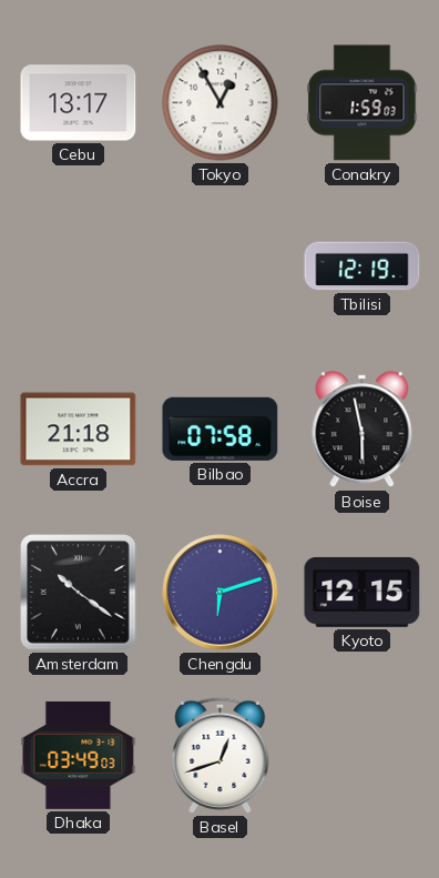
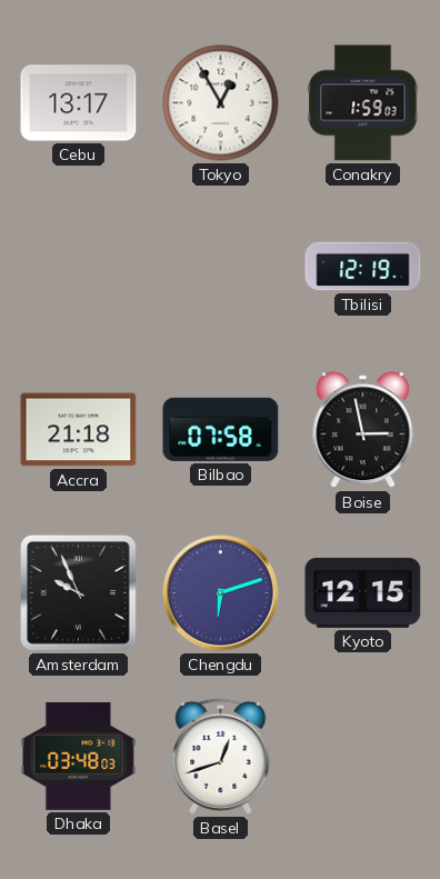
Boise: 5:58 -> 2:58 (363, 430)
Amsterdam: 10:21 -> 9:56 (79, 593)
Dhaka: 03:49 -> 03:48 (79, 756)
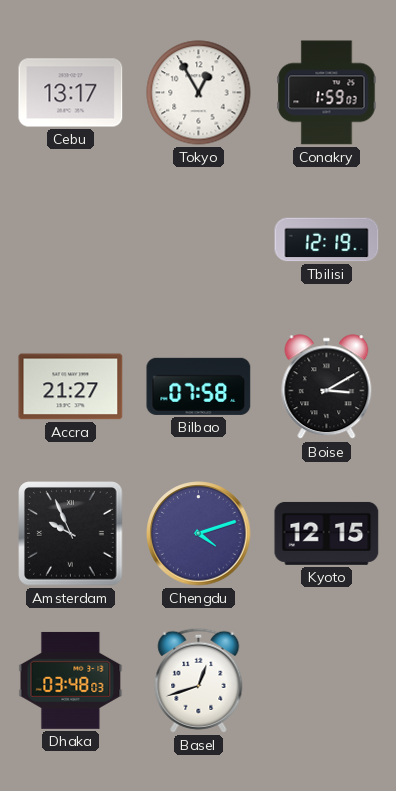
Accra: 21:18 -> 21:27 (71, 387)
Boise: 2:58 -> 3:10 (327, 387)
Chengdu: 6:12 -> 4:12 (199, 534)
